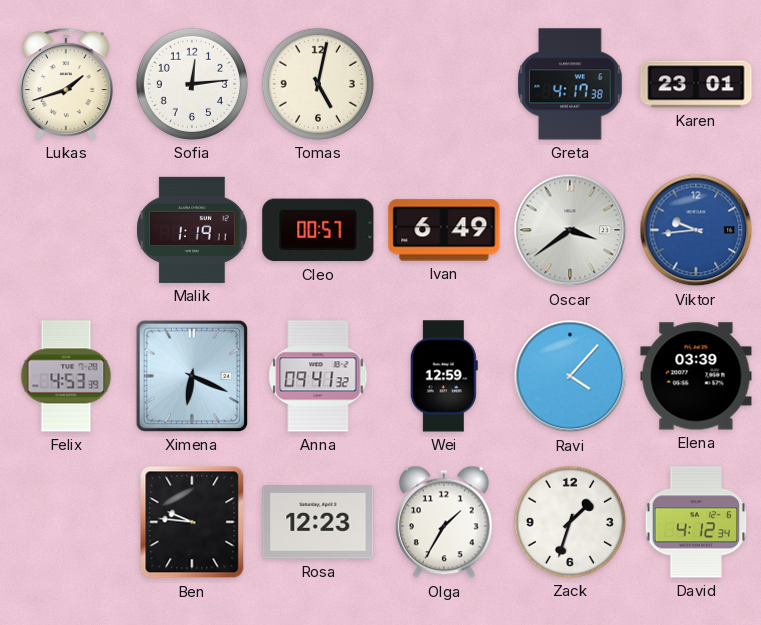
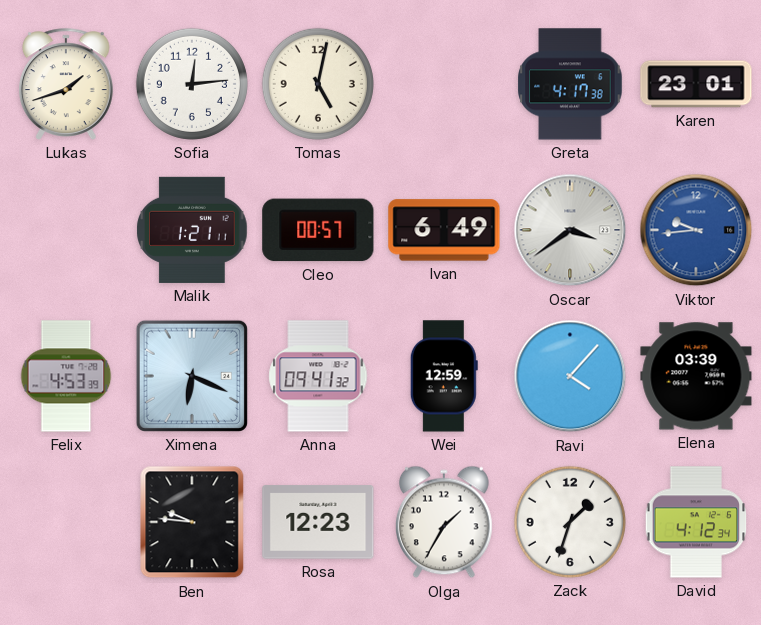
Malik: 1:19 -> 1:21 (192, 230)
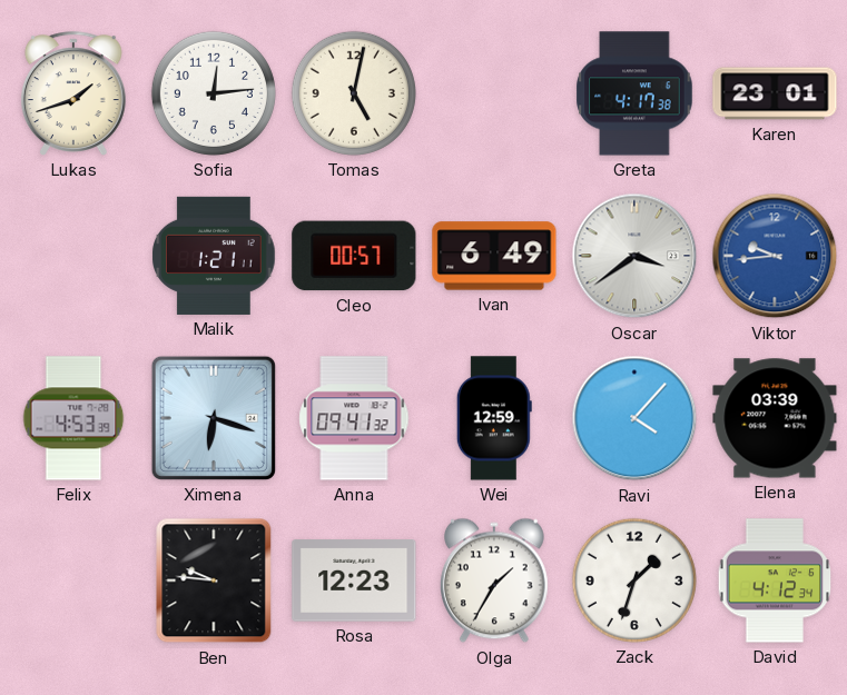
Ximena: 6:19 -> 6:18 (214, 418)
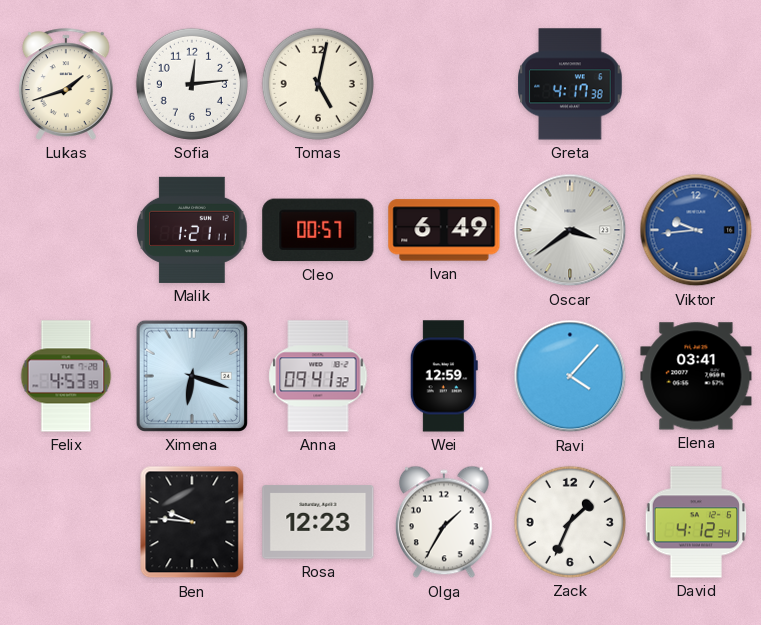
Karen: 23:01 -> none (775, 93)
Elena: 03:39 -> 03:41 (696, 376)
Zack: 1:33 -> 1:34 (570, 522)
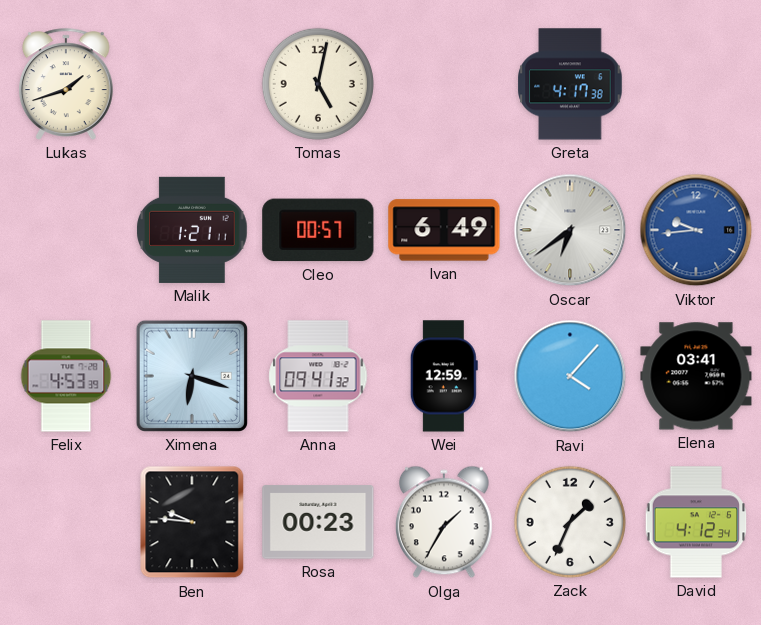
Sofia: 12:14 -> none (192, 84)
Oscar: 3:39 -> 6:39 (570, 230)
Rosa: 12:23 -> 00:23 (318, 522)
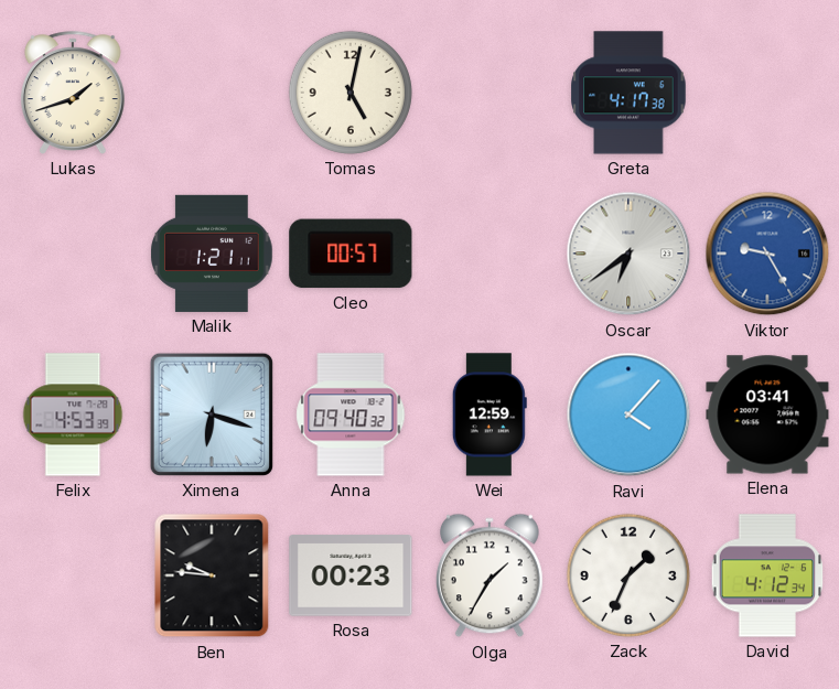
Ivan: 6:49 -> none (444, 230)
Viktor: 9:44 -> 9:25 (767, 254)
Anna: 09:41 -> 09:40 (351, 415)
